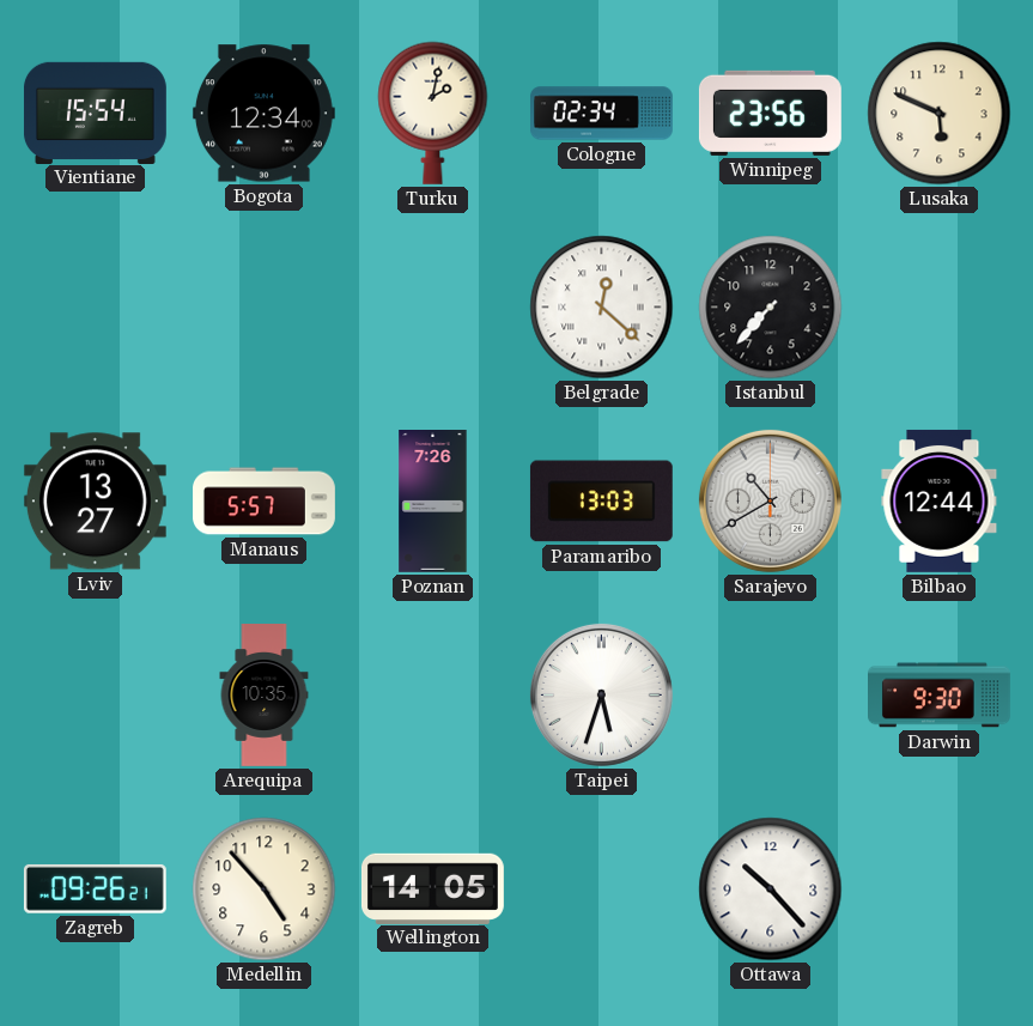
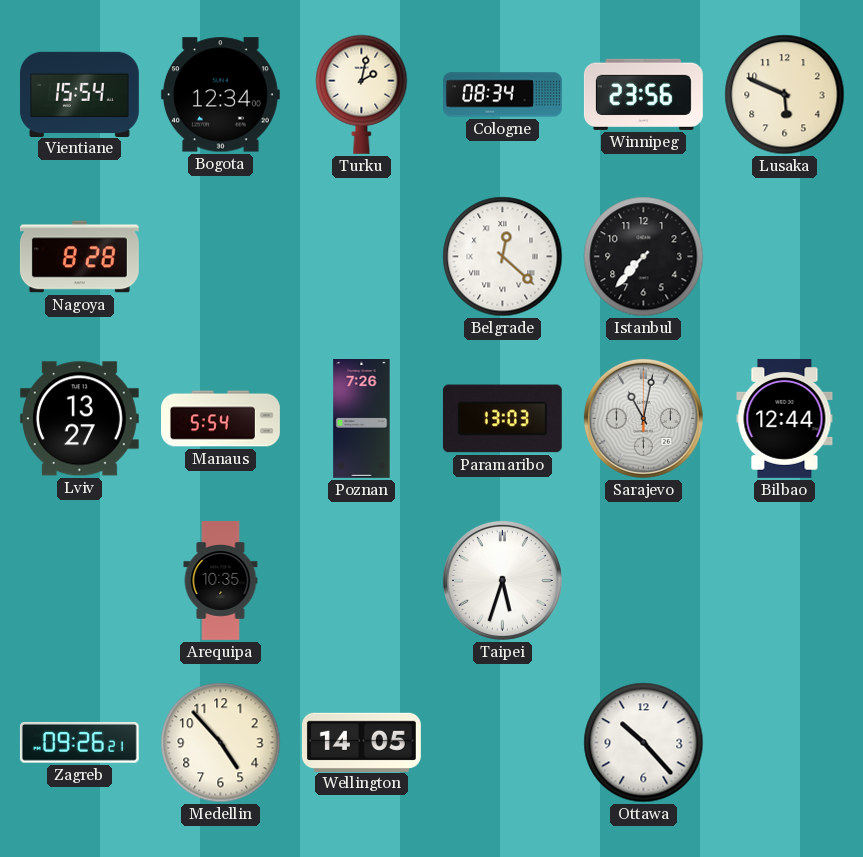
Cologne: 02:34 -> 08:34 (503, 95)
Nagoya: none -> 8:28 (79, 257)
Manaus: 5:57 -> 5:54 (221, 419)
Sarajevo: 10:40 -> 11:02 (643, 418)
Darwin: 9:30 -> none (940, 696)
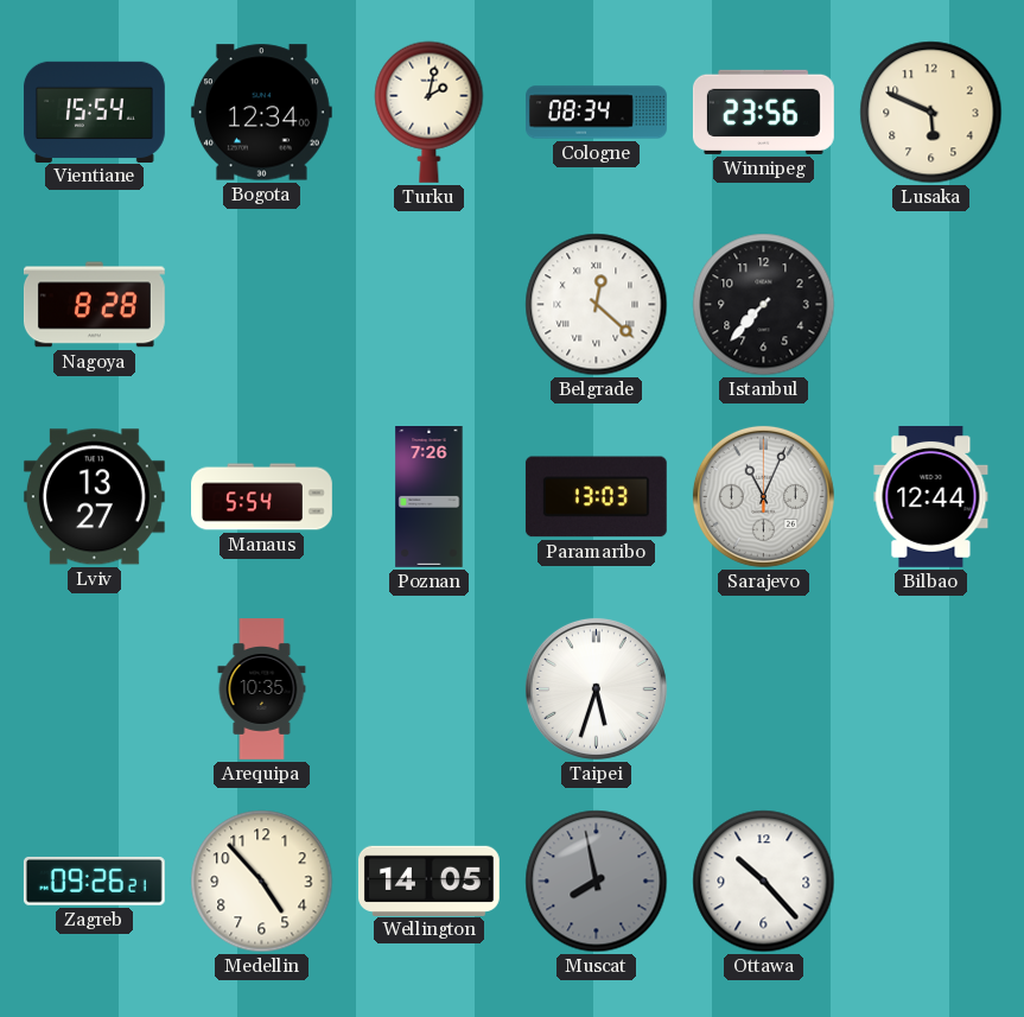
Sarajevo: 11:02 -> 11:04 (763, 496)
Muscat: none -> 7:58 (597, 882)
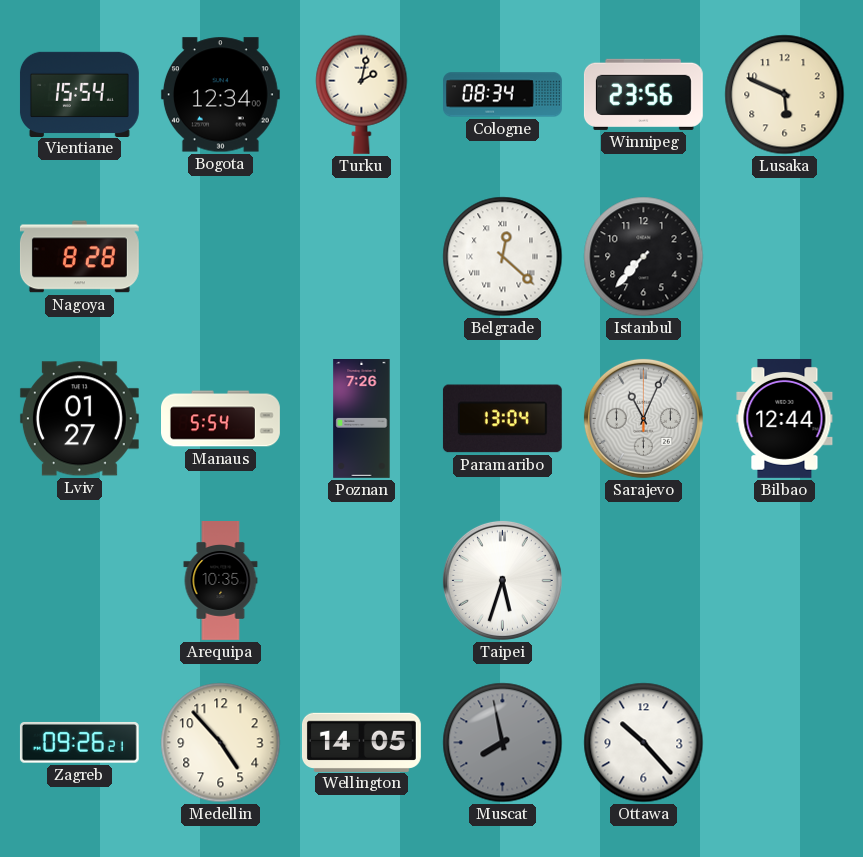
Lviv: 13:27 -> 01:27 (79, 419)
Paramaribo: 13:03 -> 13:04 (502, 419)
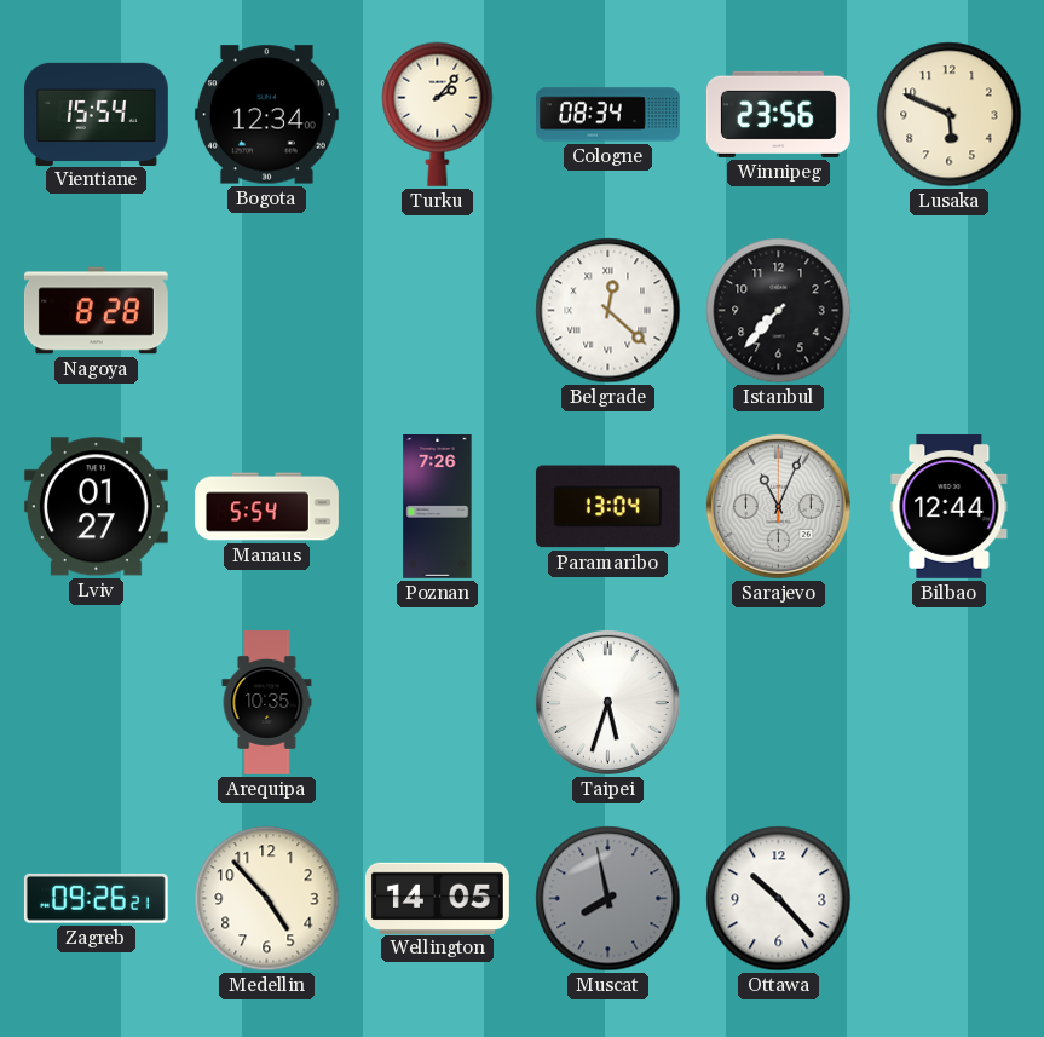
Turku: 2:02 -> 2:07 (438, 114)
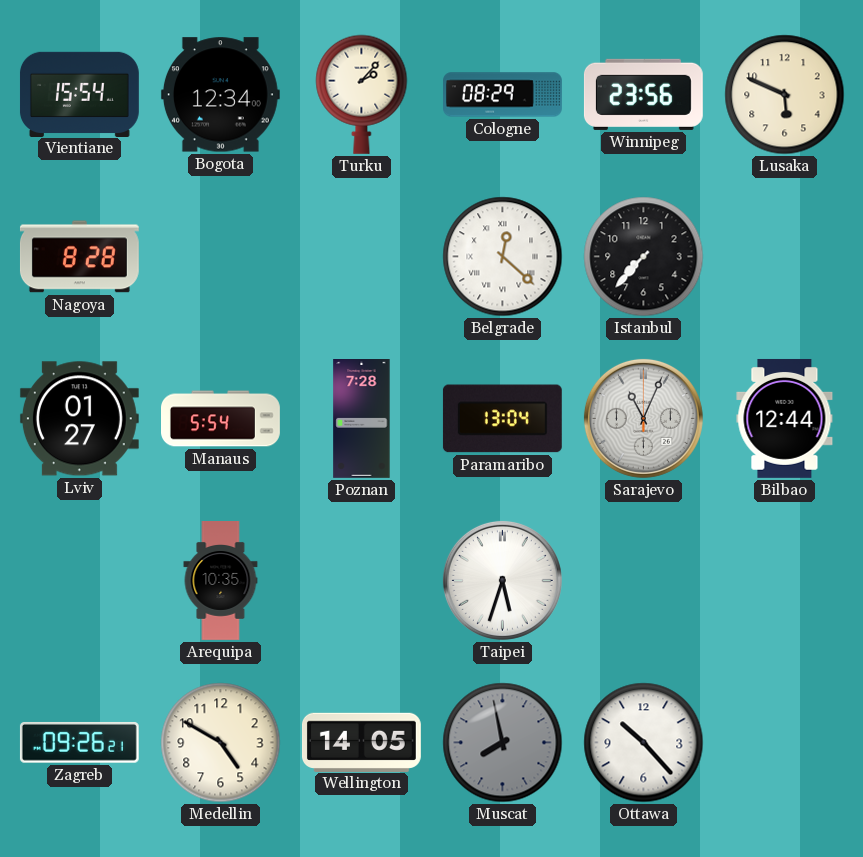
Cologne: 08:34 -> 08:29 (503, 95)
Poznan: 7:26 -> 7:28 (362, 419)
Medellin: 4:53 -> 4:50 (221, 743)
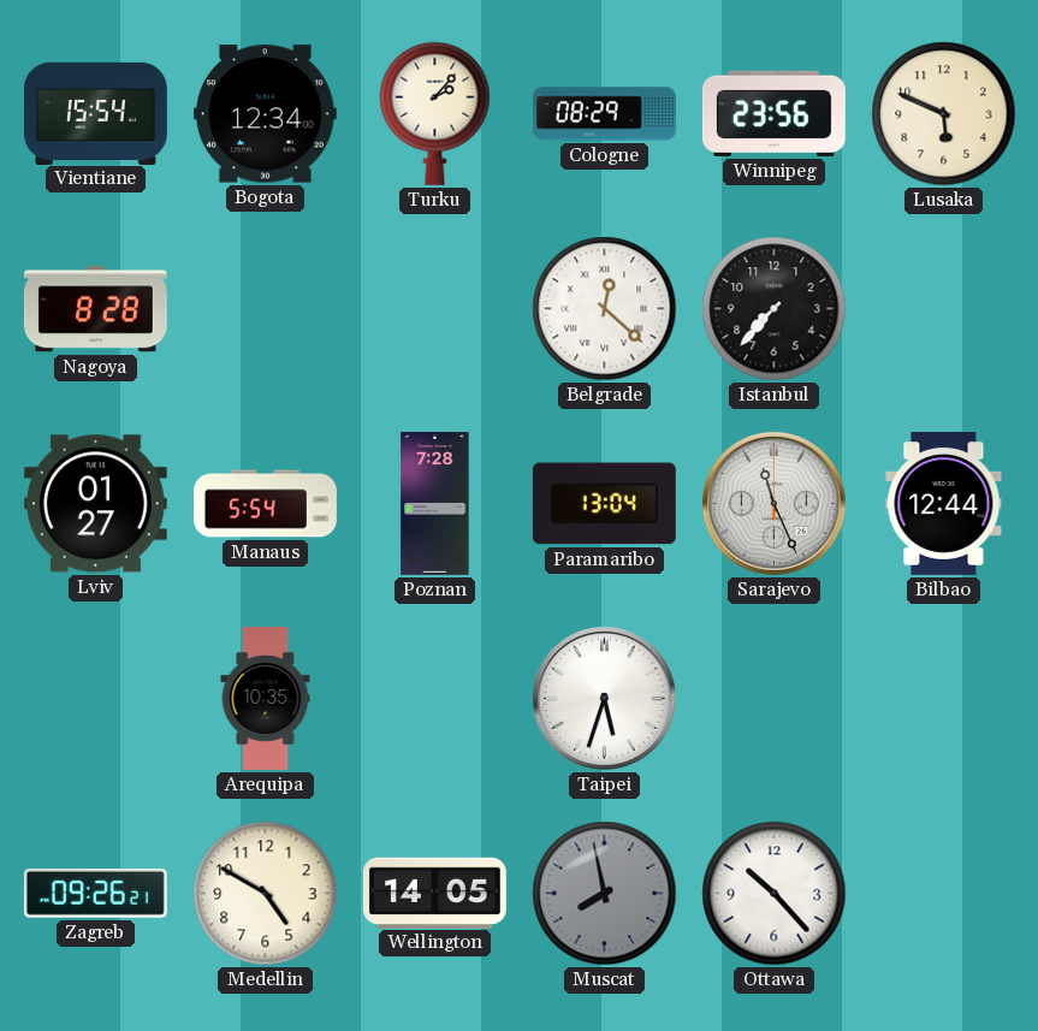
Sarajevo: 11:04 -> 11:26 (773, 503)
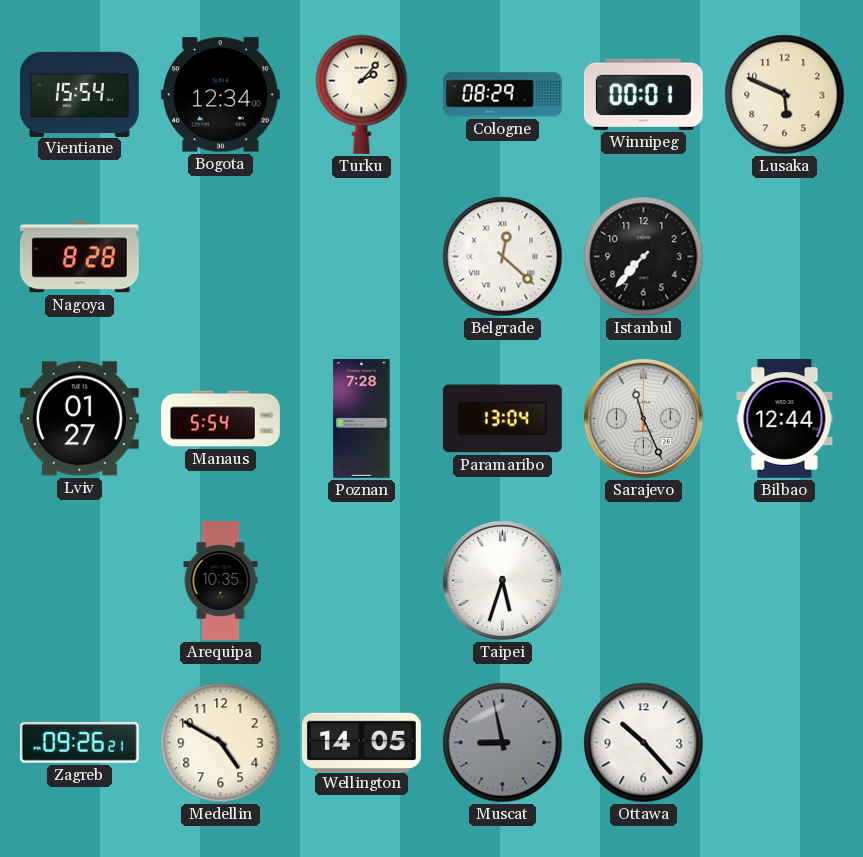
Winnipeg: 23:56 -> 00:01 (643, 94)
Muscat: 7:58 -> 8:58 (503, 743)
